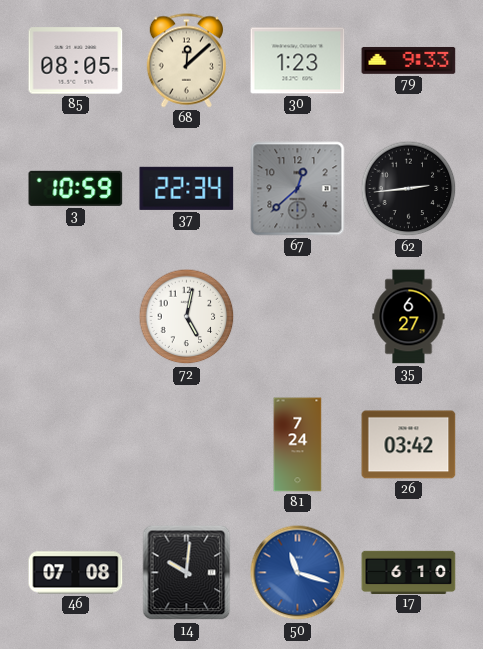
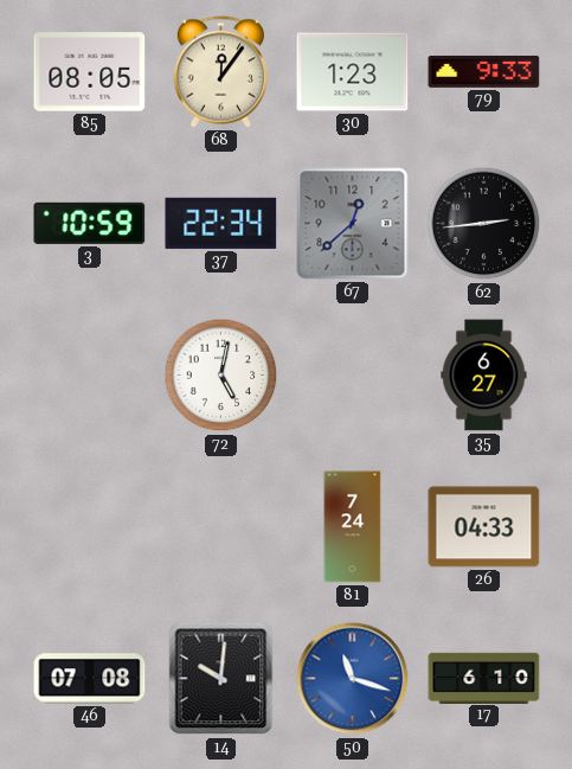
68: 12:08 -> 12:06 (220, 72)
26: 03:42 -> 04:33 (484, 527)
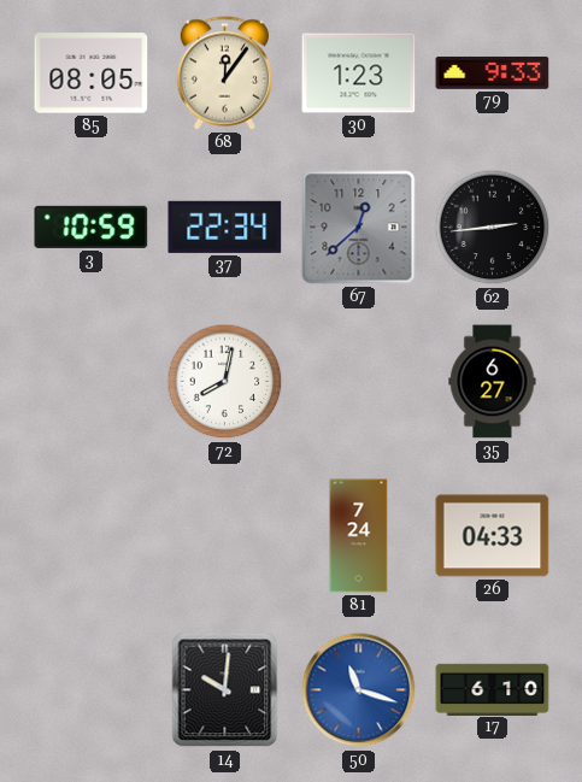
72: 5:02 -> 8:02 (225, 382)
46: 07:08 -> none (90, 679)
